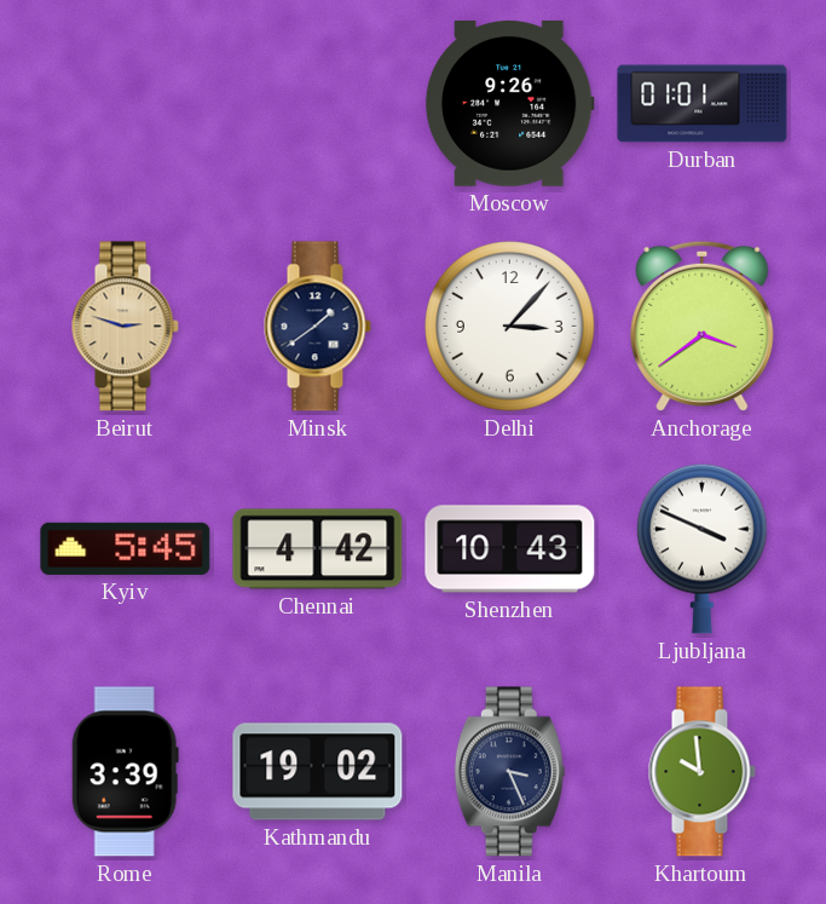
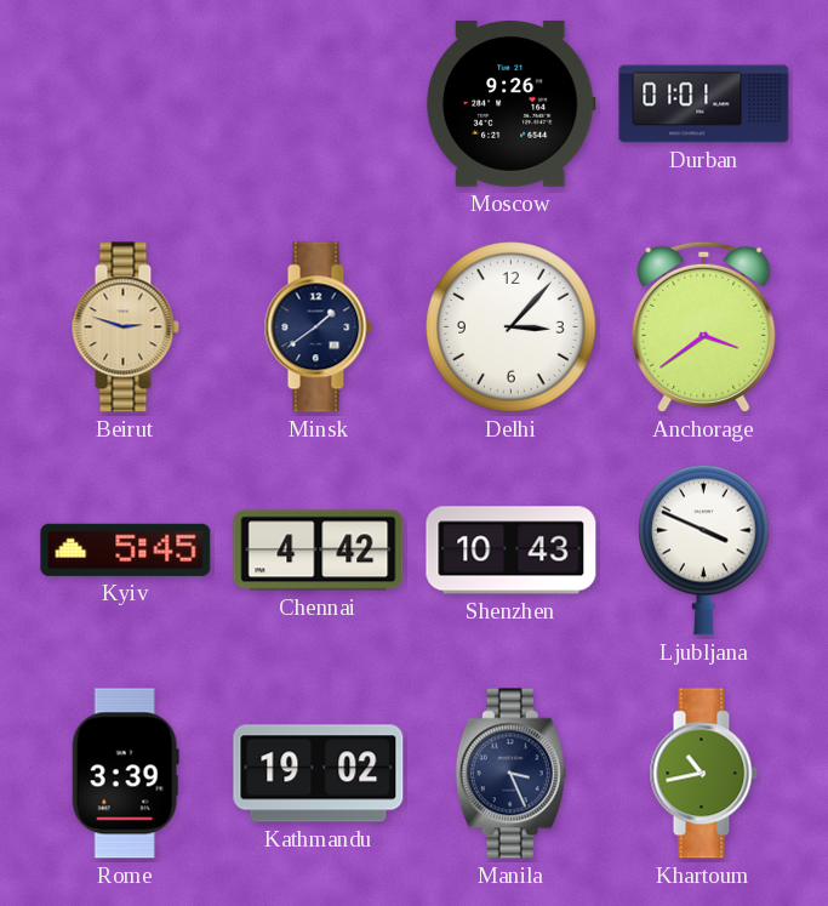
Khartoum: 9:59 -> 10:43 (703, 774)
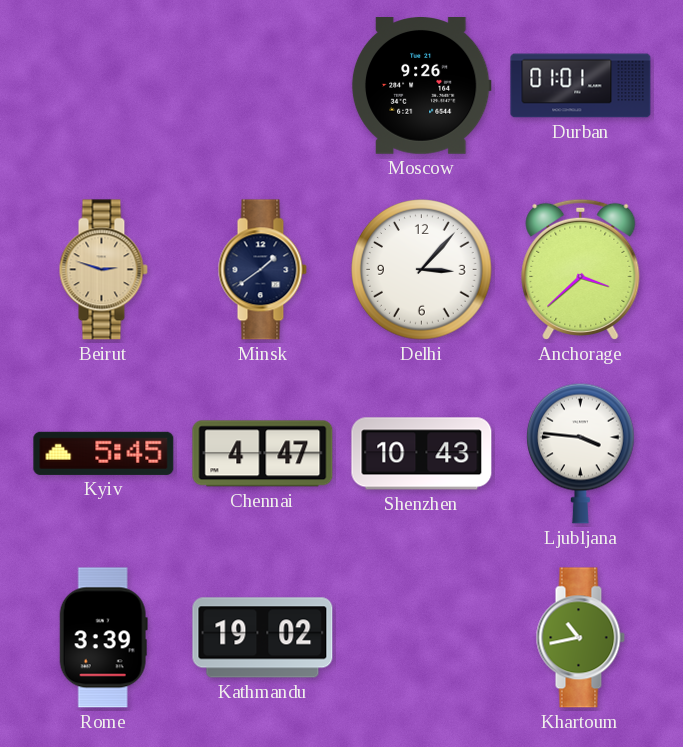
Anchorage: 3:39 -> 3:38 (581, 269)
Chennai: 4:42 -> 4:47 (263, 454)
Ljubljana: 3:49 -> 3:46 (581, 453)
Manila: 3:26 -> none (510, 774)
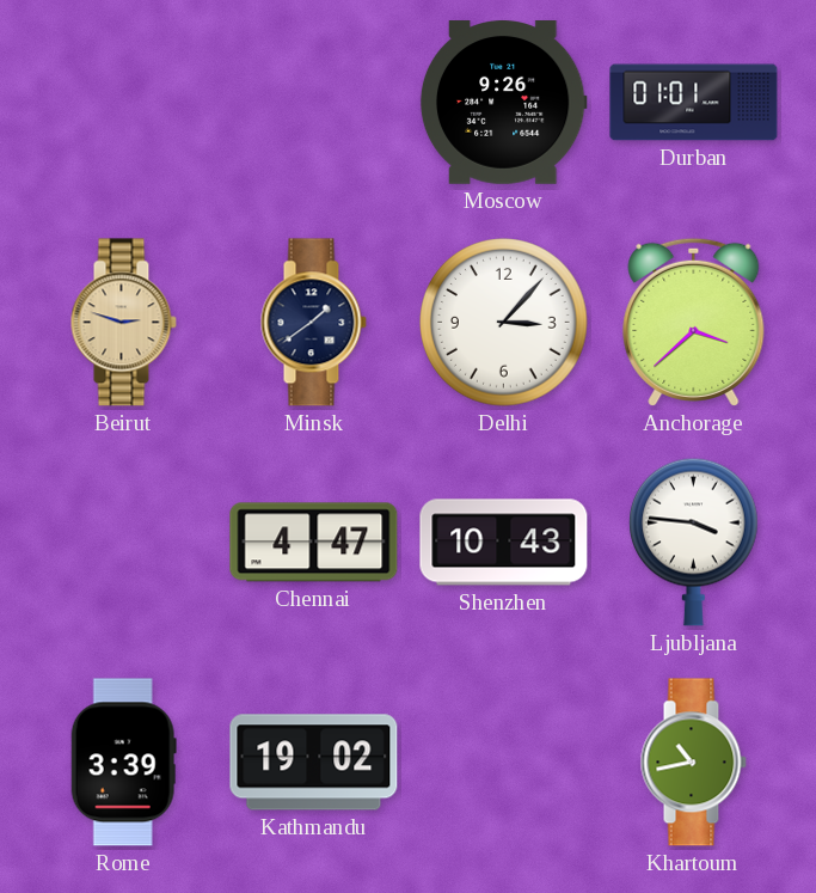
Kyiv: 5:45 -> none (104, 453)
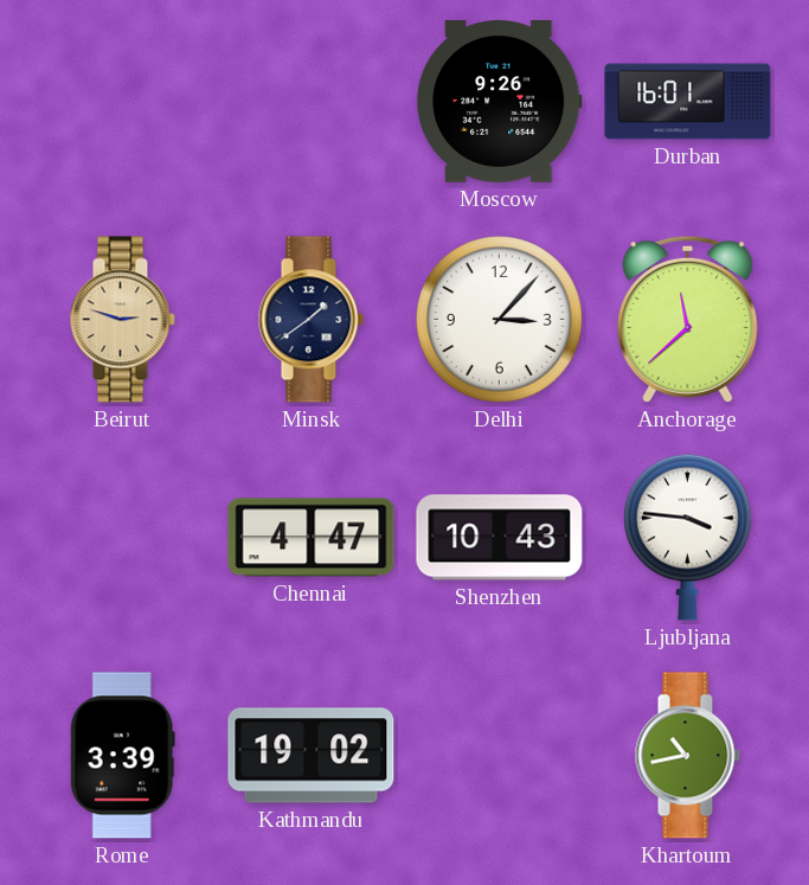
Durban: 01:01 -> 16:01 (688, 102)
Anchorage: 3:38 -> 11:38 (688, 319)
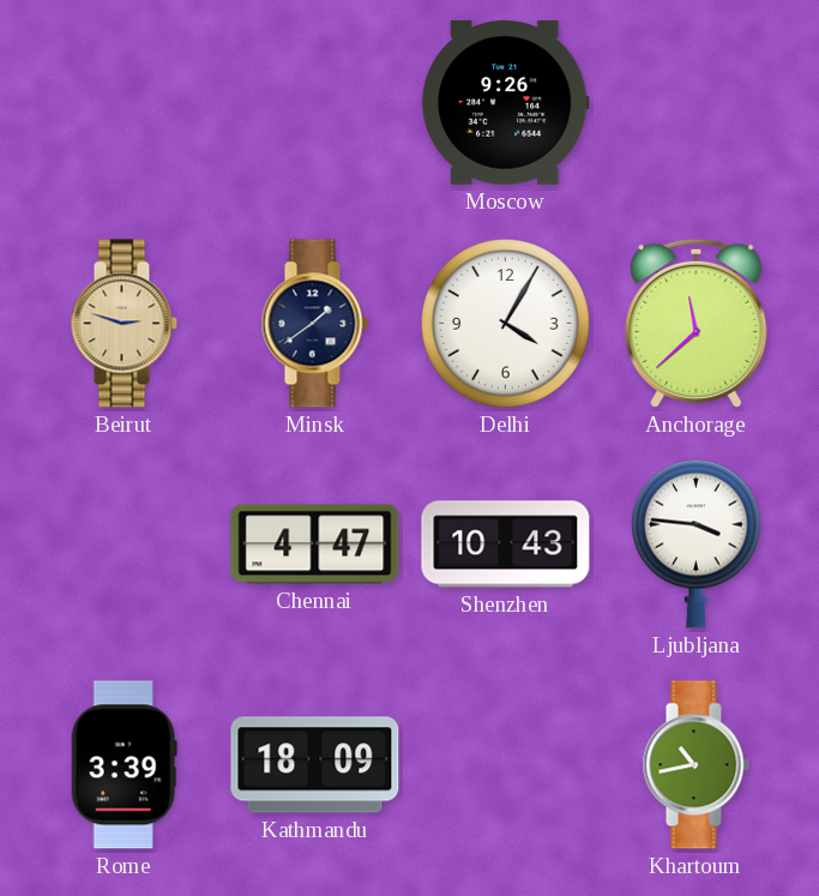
Durban: 16:01 -> none (688, 102)
Delhi: 3:07 -> 4:05 (506, 324)
Kathmandu: 19:02 -> 18:09 (315, 765)
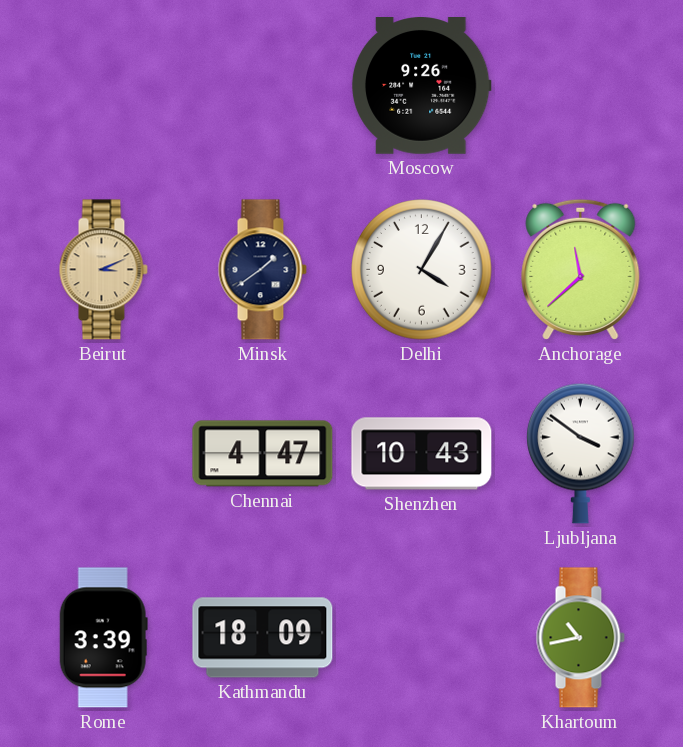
Beirut: 2:48 -> 3:11 (103, 270)
Ljubljana: 3:46 -> 3:51 (581, 453)
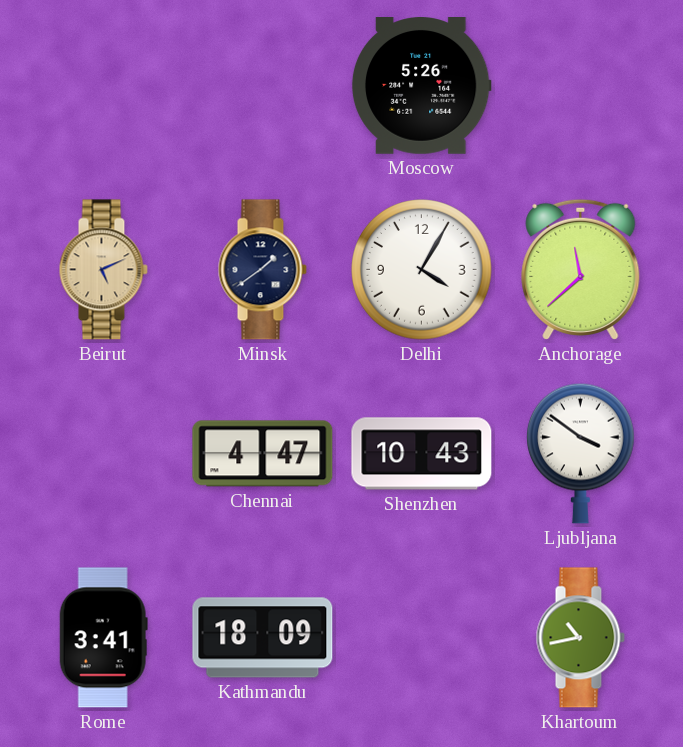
Moscow: 9:26 -> 5:26 (421, 86)
Beirut: 3:11 -> 5:11 (103, 270)
Rome: 3:39 -> 3:41 (103, 638)
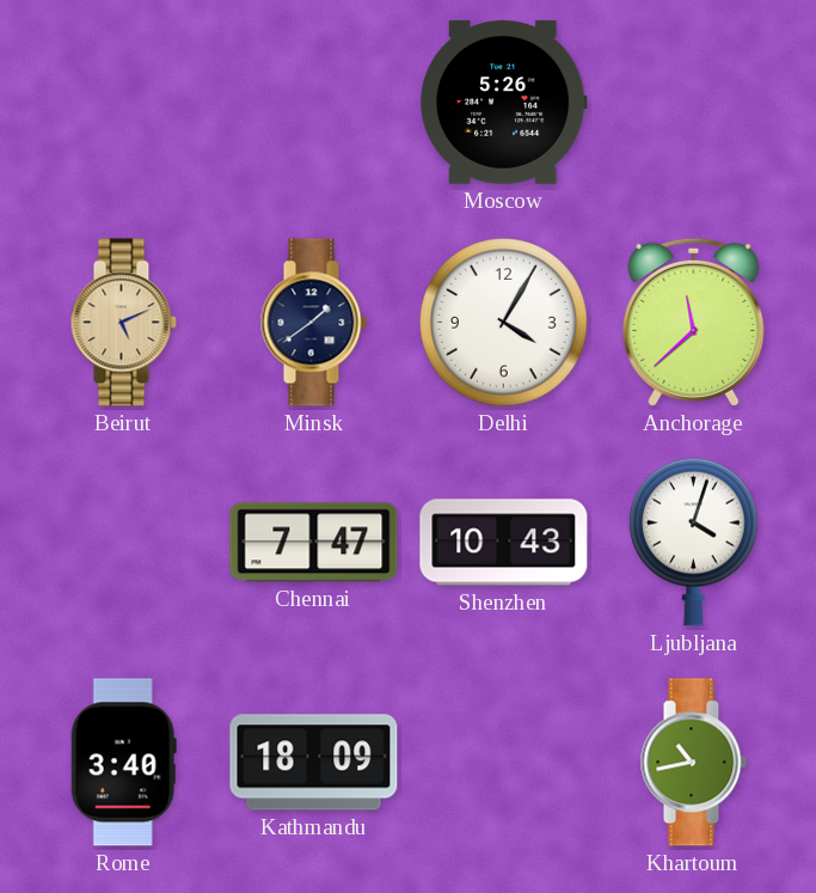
Chennai: 4:47 -> 7:47 (314, 543)
Ljubljana: 3:51 -> 4:03 (694, 542)
Rome: 3:41 -> 3:40 (123, 763)
